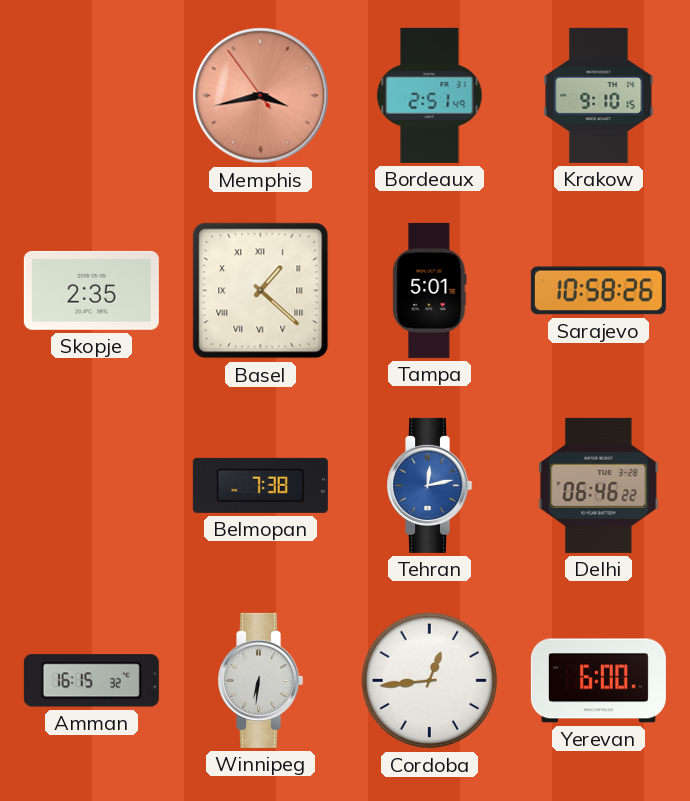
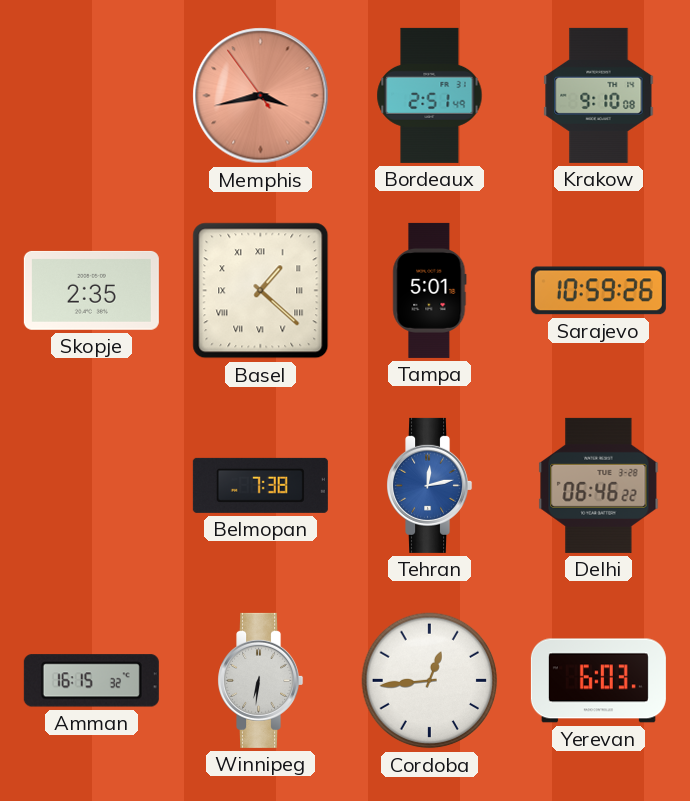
Krakow: 9:10:15 -> 9:10:08 (599, 95)
Sarajevo: 10:58 -> 10:59 (598, 291)
Yerevan: 6:00 -> 6:03 (598, 681)
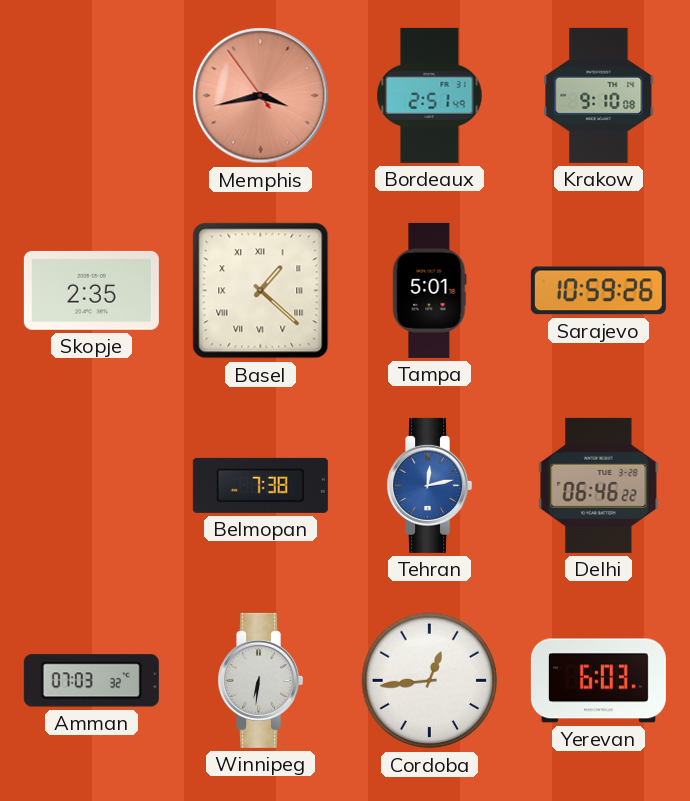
Amman: 16:15 -> 07:03 (91, 681)
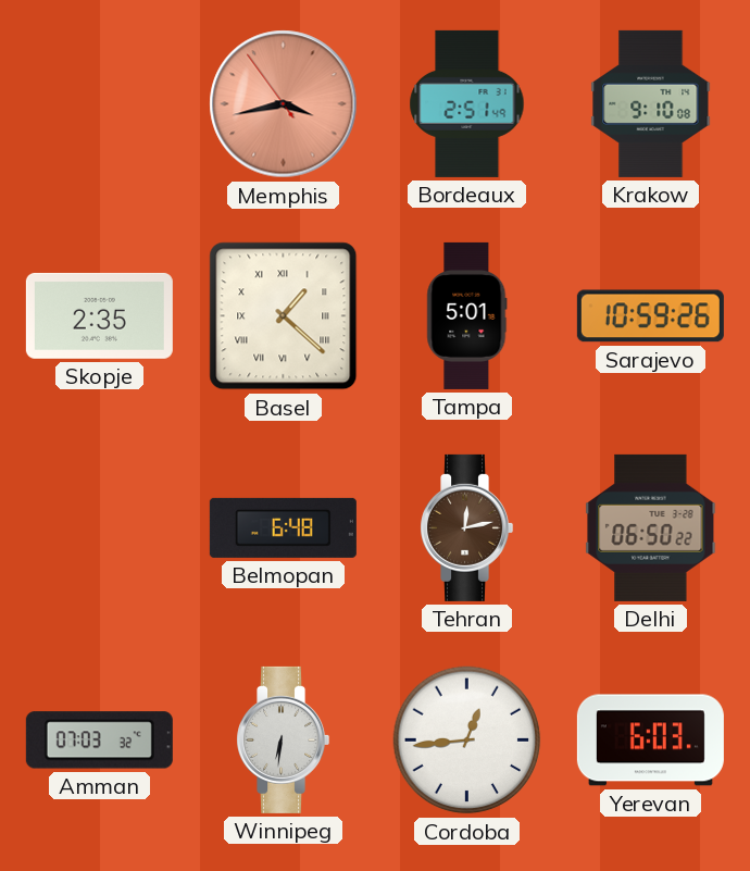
Belmopan: 7:38 -> 6:48 (283, 527)
Tehran dial: blue -> brown (467, 527)
Delhi: 06:46 -> 06:50 (651, 527)
